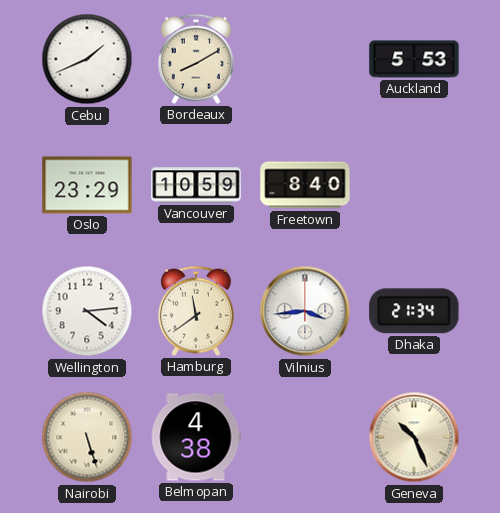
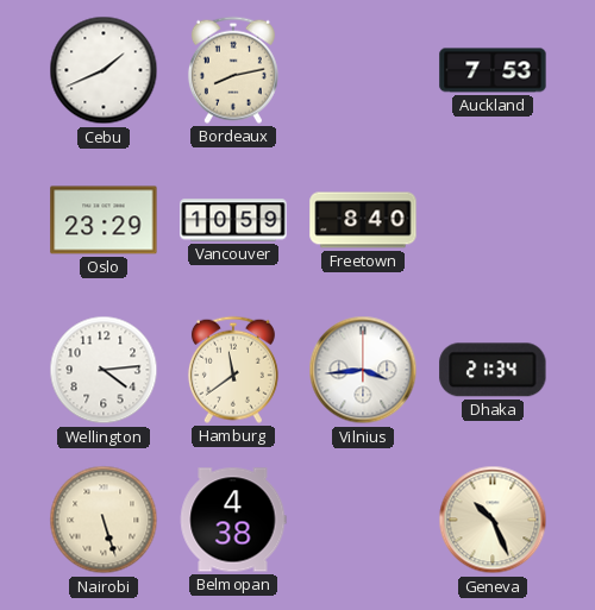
Bordeaux: 8:10 -> 8:13 (233, 70)
Auckland: 5:53 -> 7:53 (493, 70)
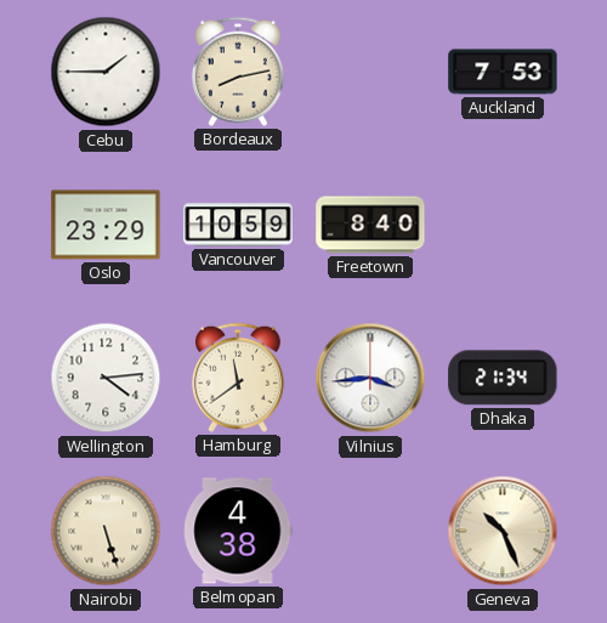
Cebu: 1:41 -> 1:45 (106, 72)
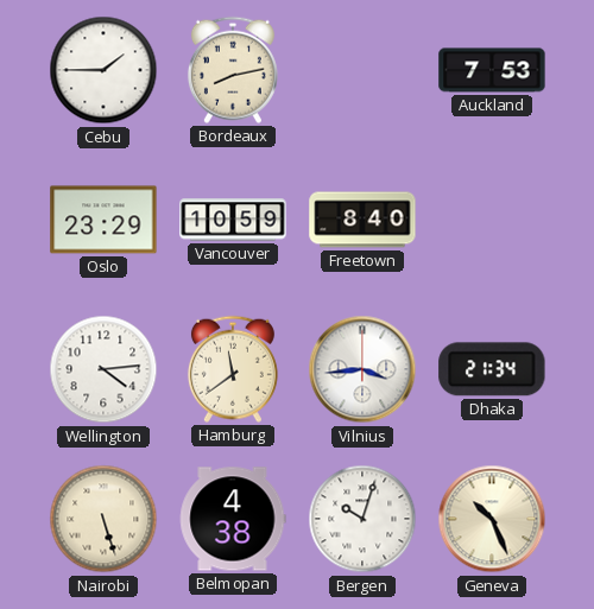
Bergen: none -> 10:03 (362, 519)
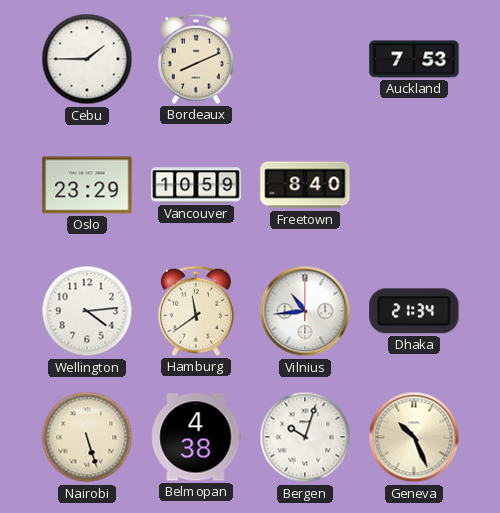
Bordeaux: 8:13 -> 8:11 (196, 59)
Vilnius: 3:44 -> 10:44 (305, 311)
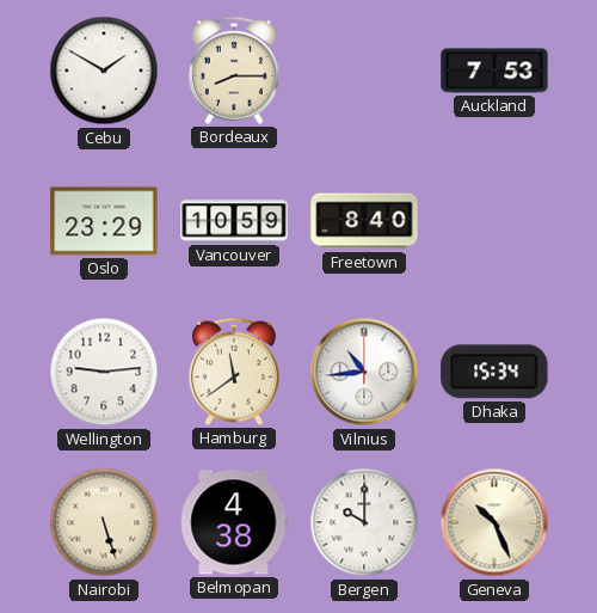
Cebu: 1:45 -> 1:50 (104, 71)
Bordeaux: 8:11 -> 8:15 (234, 71)
Wellington: 4:14 -> 9:14 (104, 372)
Dhaka: 21:34 -> 15:34 (494, 372)
Bergen: 10:03 -> 10:00 (364, 522)
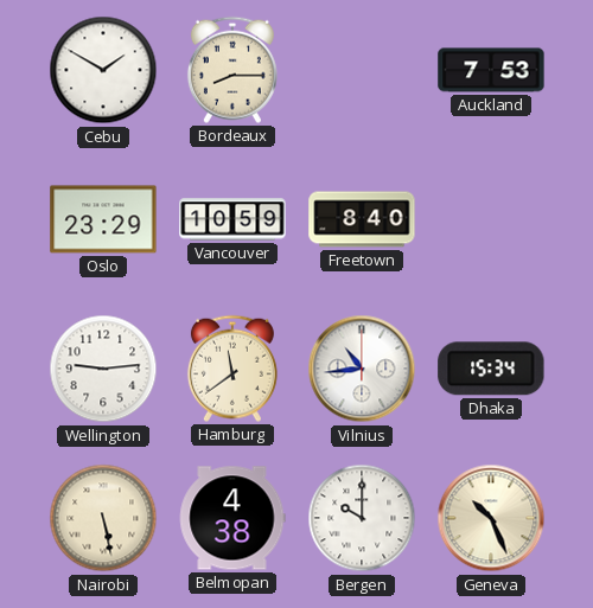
Nairobi: 5:27 -> 5:28 (103, 518)
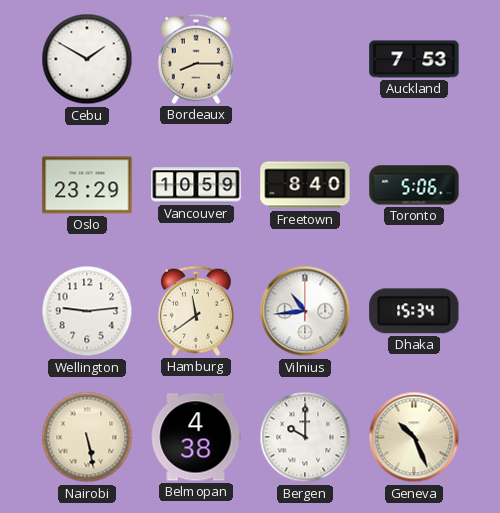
Toronto: none -> 5:06 (414, 185)
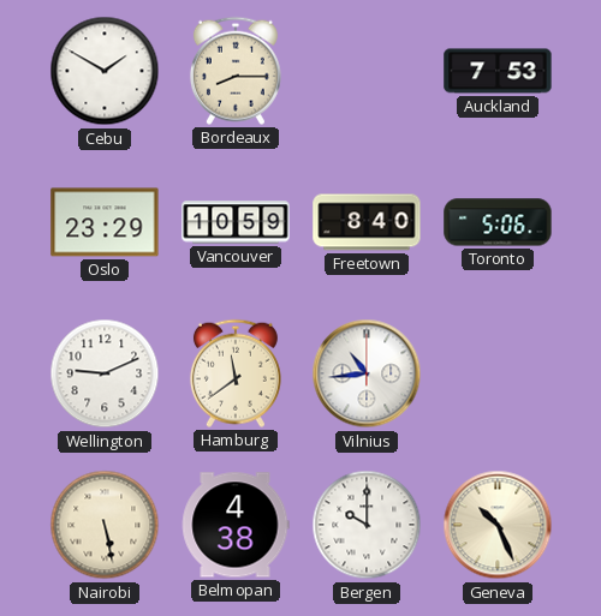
Wellington: 9:14 -> 9:11 (105, 373)
Dhaka: 15:34 -> none (414, 311)
